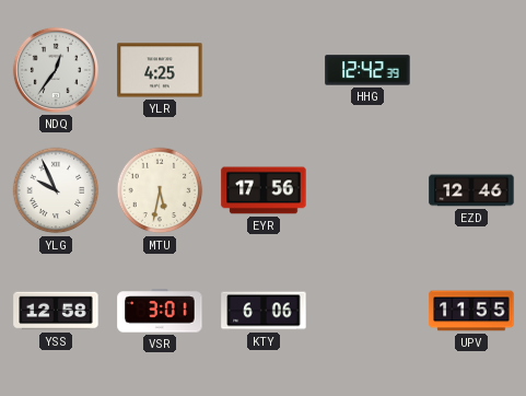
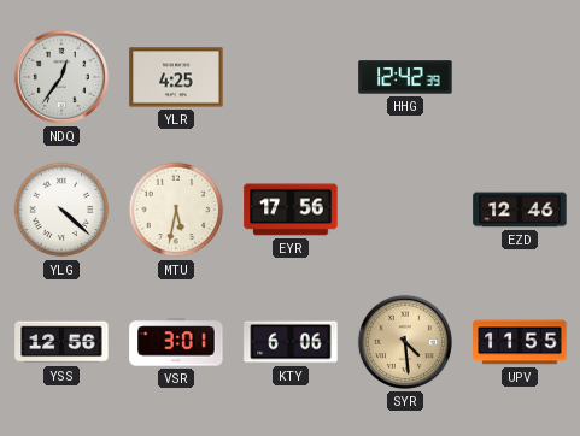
YLG: 9:56 -> 4:22 (61, 210)
YSS: 12:58 -> 12:56 (61, 342)
SYR: none -> 4:29 (405, 342)
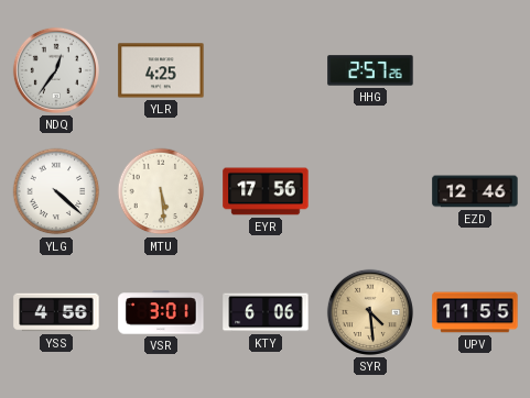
HHG: 12:42 -> 2:57 (370, 70)
MTU: 5:32 -> 5:29 (161, 191)
YSS: 12:56 -> 4:56 (56, 312)
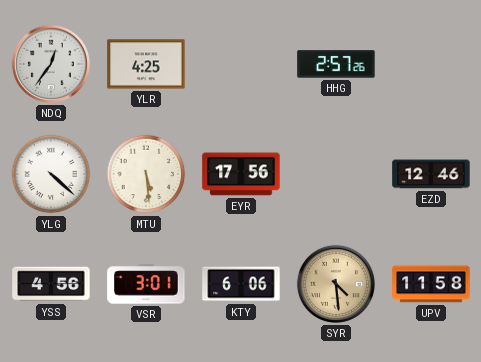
UPV: 11:55 -> 11:58 (431, 284)
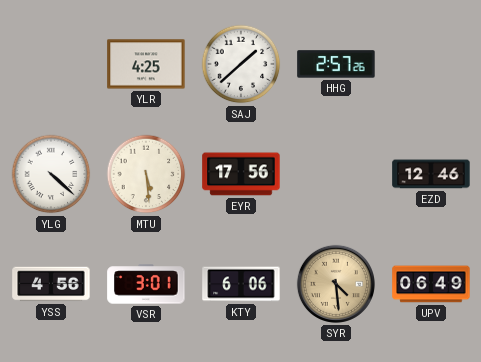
NDQ: 12:36 -> none (51, 64)
SAJ: none -> 1:38 (241, 64)
UPV: 11:58 -> 06:49 (431, 284)
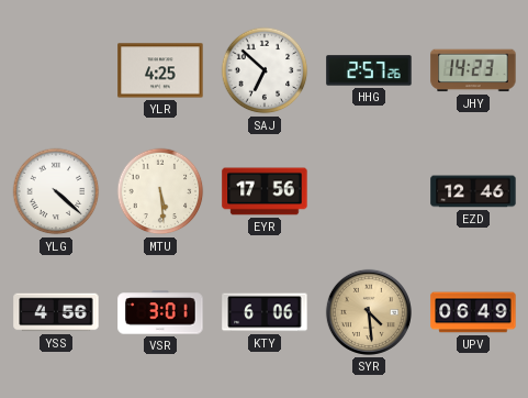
SAJ: 1:38 -> 6:52 (265, 70)
JHY: none -> 14:23 (473, 70)
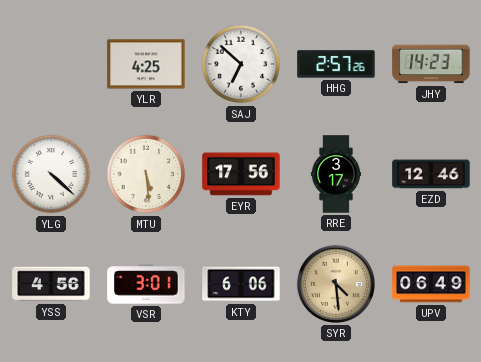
RRE: none -> 3:17 (336, 174)
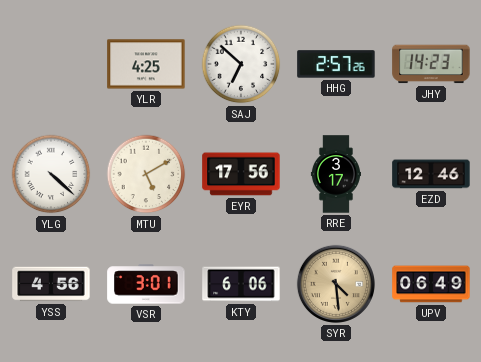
MTU: 5:29 -> 5:10 (146, 174)
